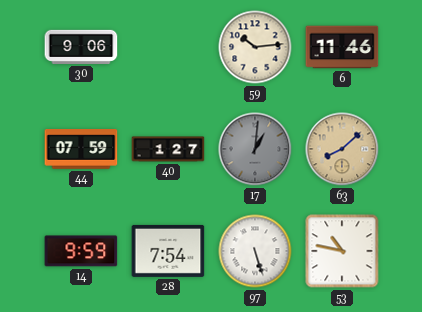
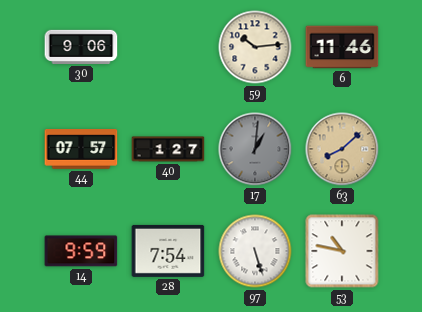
44: 07:59 -> 07:57 (81, 149)
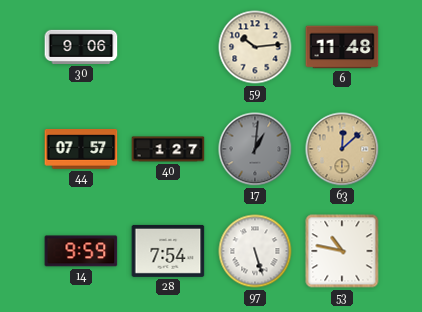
6: 11:46 -> 11:48 (342, 47)
63: 8:08 -> 12:08 (342, 149)
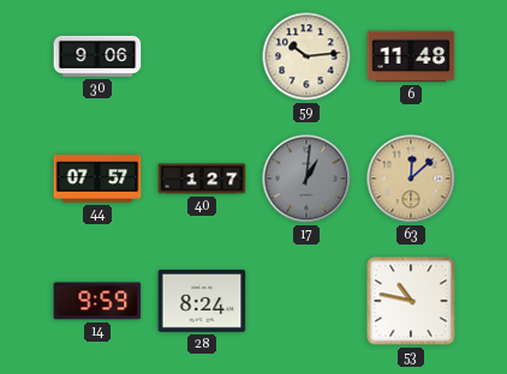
28: 7:54 -> 8:24 (202, 301)
97: 5:27 -> none (255, 251)
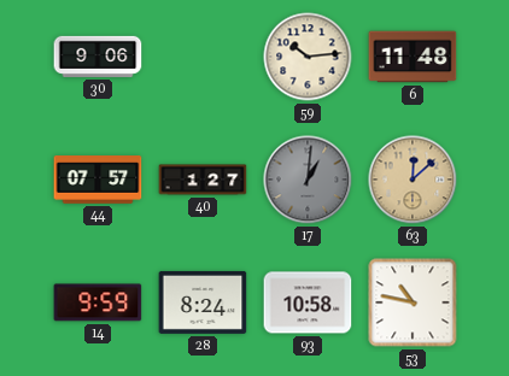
93: none -> 10:58 (308, 302)
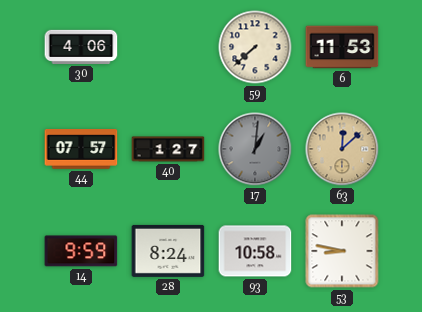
30: 9:06 -> 4:06 (81, 47)
59: 10:14 -> 7:38 (255, 47)
6: 11:48 -> 11:53 (342, 47)
53: 10:47 -> 8:47 (342, 251)
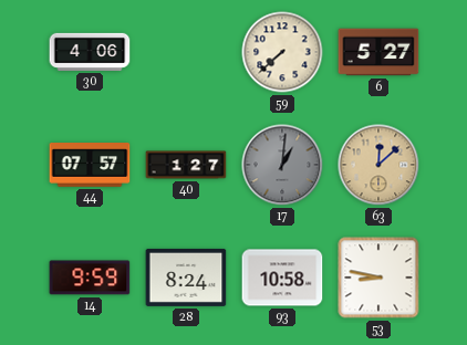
6: 11:53 -> 5:27 (378, 52)
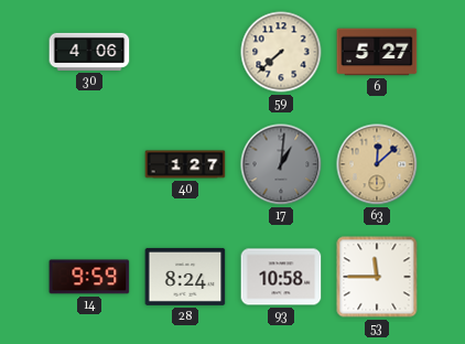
44: 07:57 -> none (90, 165)
53: 8:47 -> 11:45 (377, 277)
